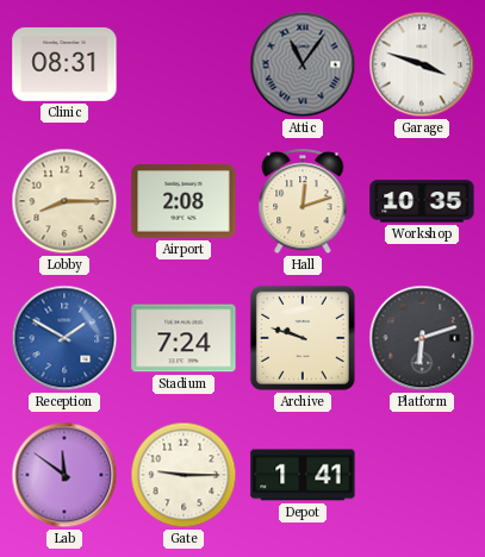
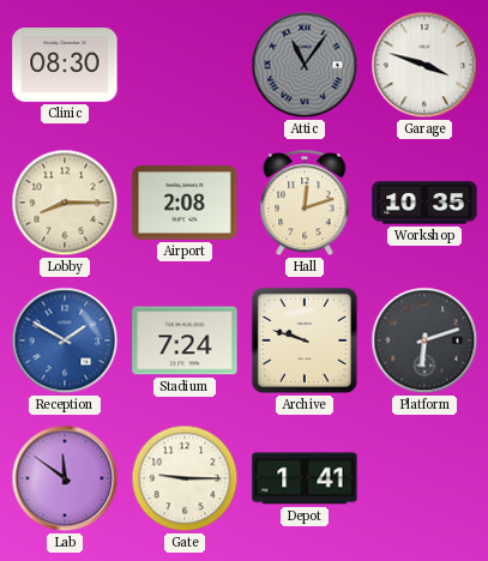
Clinic: 08:31 -> 08:30 (65, 66)
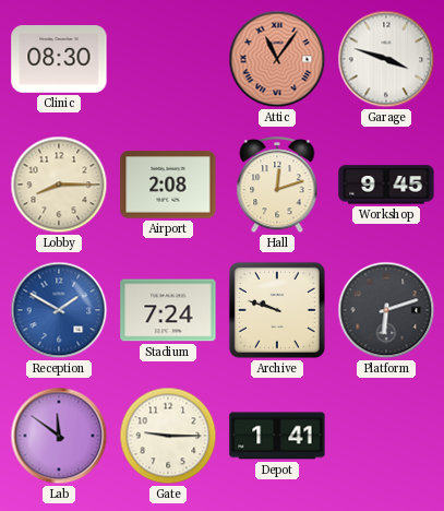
Attic dial: grey -> salmon (277, 59)
Workshop: 10:35 -> 9:45 (386, 185)
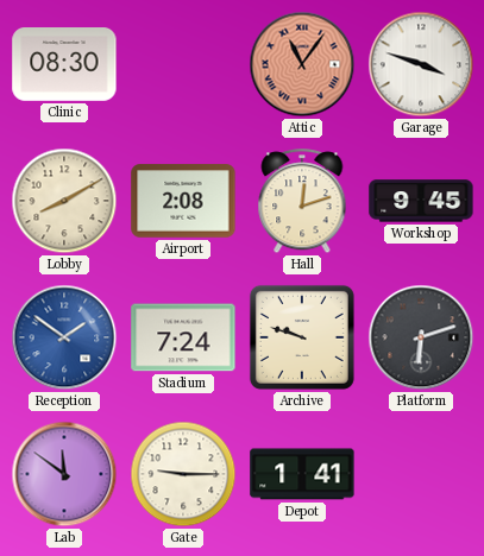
Lobby: 8:15 -> 8:10 (64, 201)
Reception: 1:50 -> 1:51 (64, 337)
